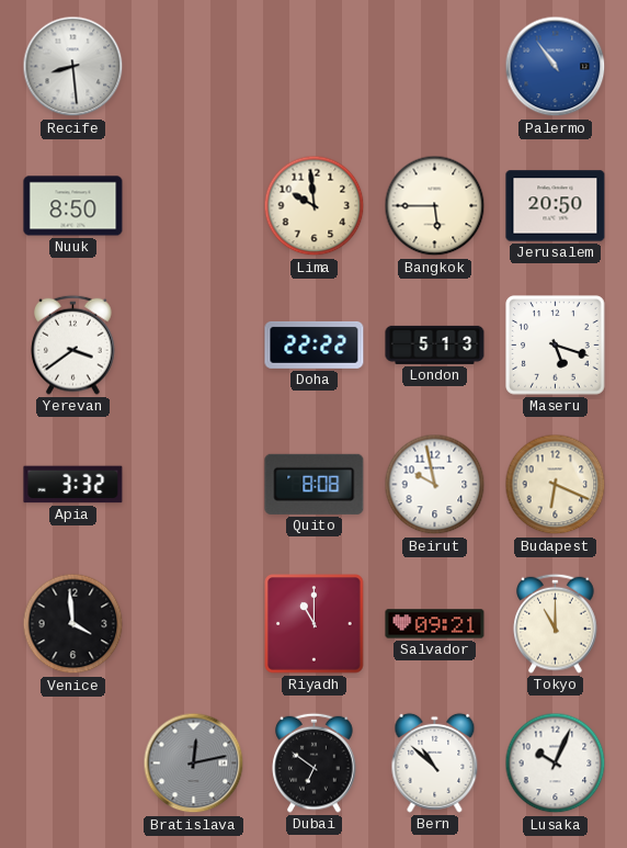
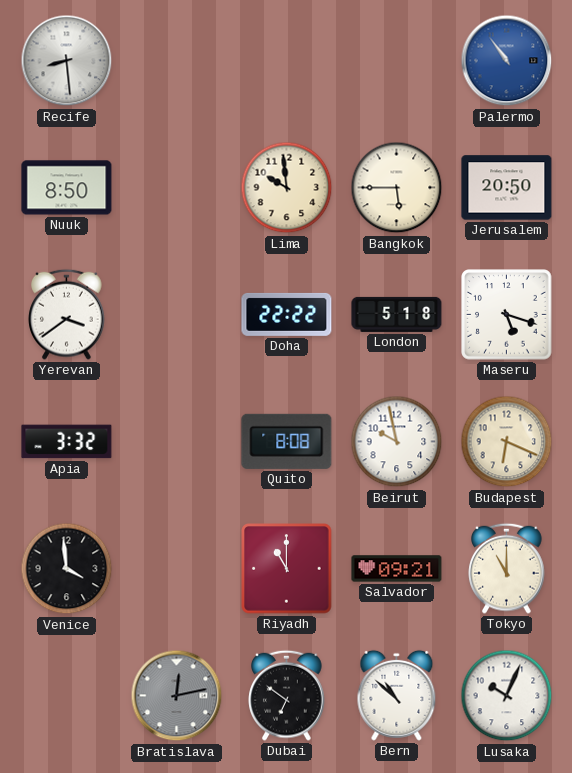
London: 5:13 -> 5:18 (397, 314)
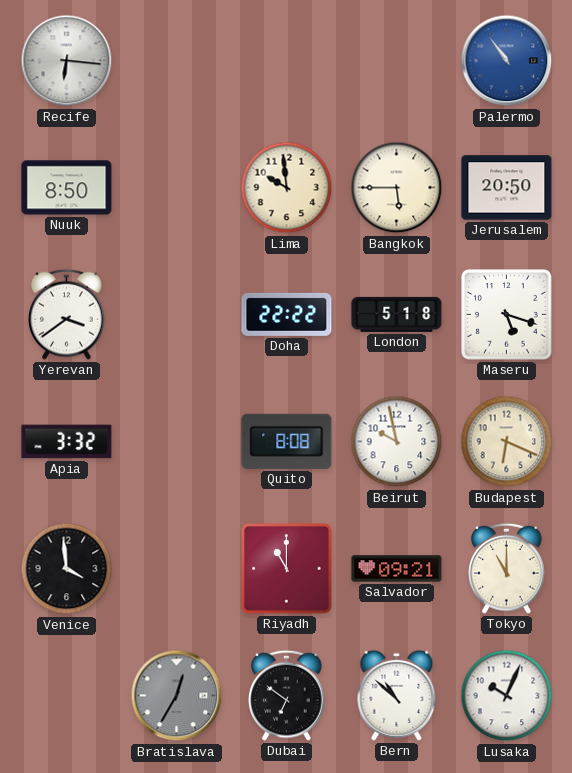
Recife: 8:29 -> 6:16 (67, 61)
Bratislava: 12:13 -> 12:35 (177, 696)
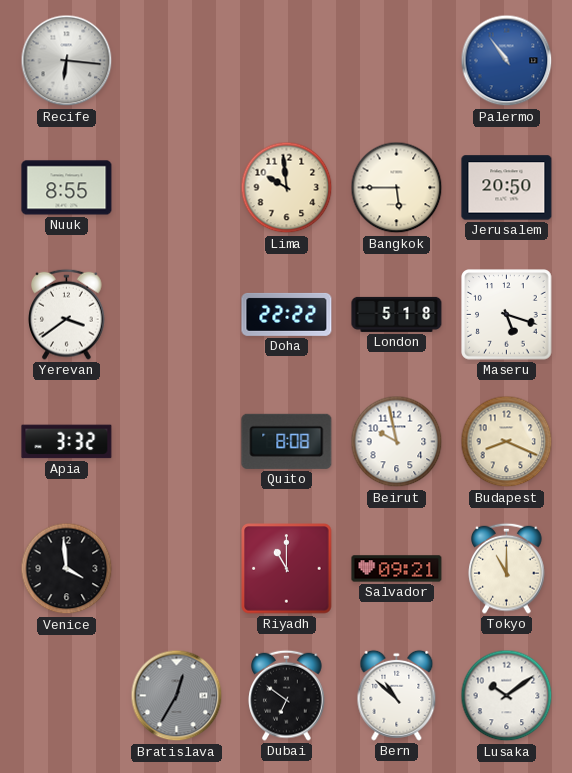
Nuuk: 8:50 -> 8:55 (67, 188)
Budapest: 6:19 -> 8:19 (507, 442)
Lusaka: 10:04 -> 10:09 (507, 696)
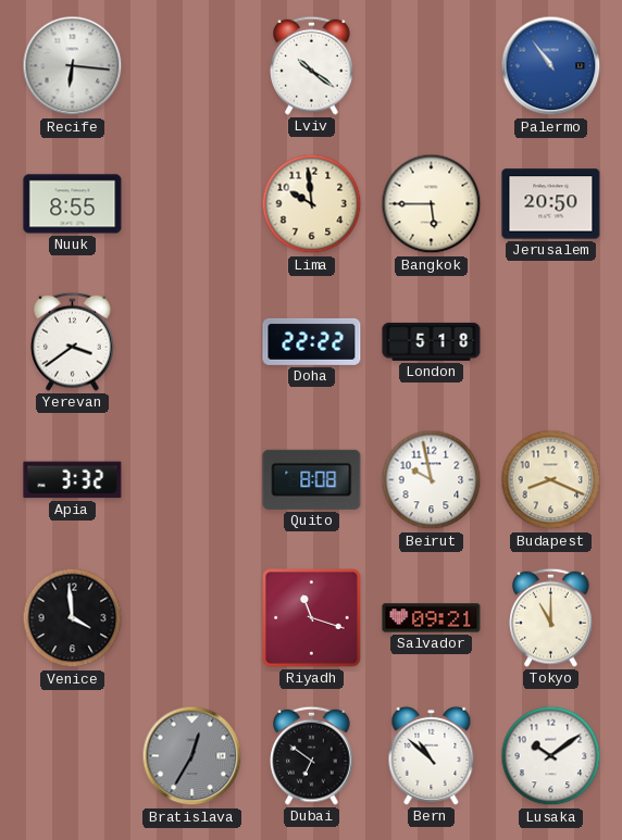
Lviv: none -> 10:21 (312, 65)
Maseru: 5:18 -> none (507, 315)
Riyadh: 11:00 -> 11:18 (312, 618)
